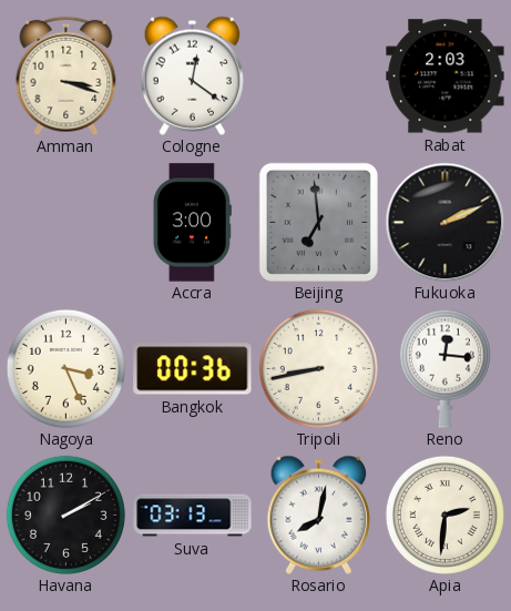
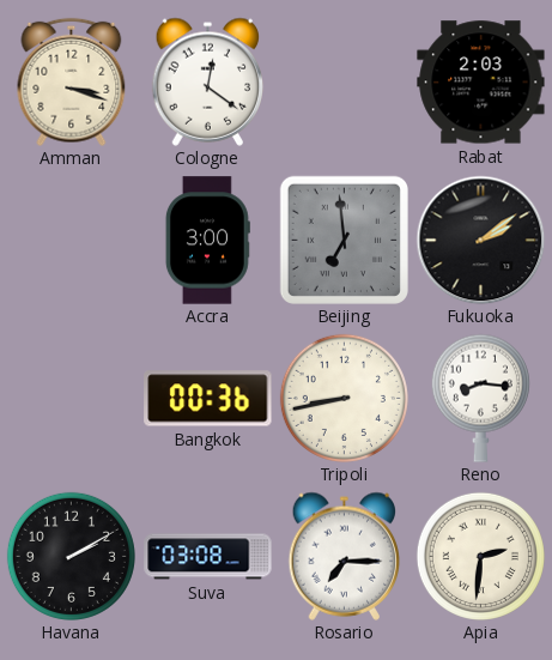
Fukuoka: 2:11 -> 2:09 (480, 240)
Nagoya: 3:26 -> none (65, 368)
Reno: 12:16 -> 8:16 (480, 398)
Suva: 03:13 -> 03:08 (208, 557)
Rosario: 8:02 -> 7:15 (345, 556)
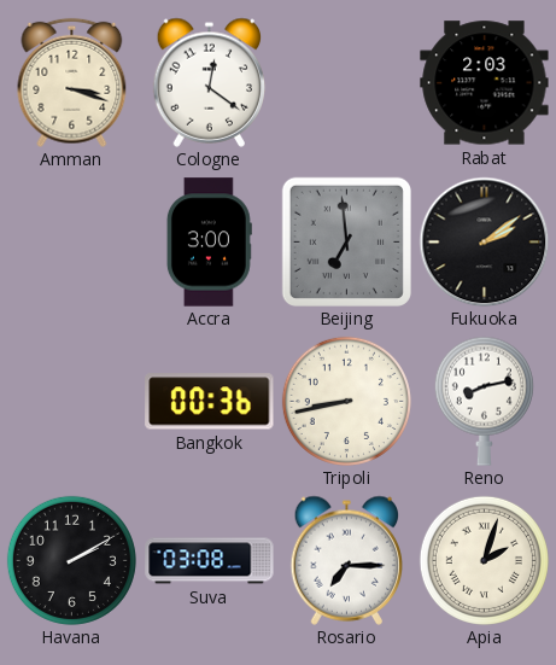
Reno: 8:16 -> 8:13 (484, 401)
Apia: 2:31 -> 2:03 (484, 560)
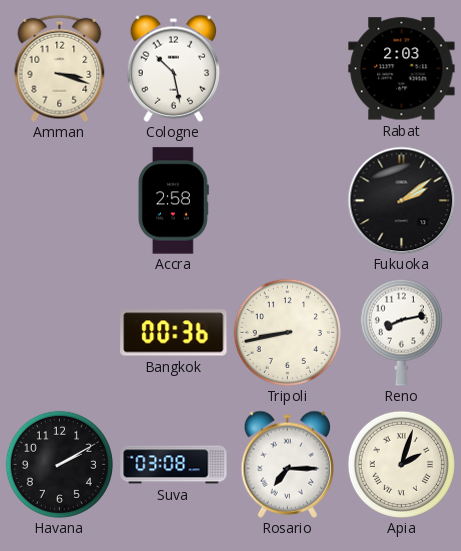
Cologne: 12:21 -> 10:28 (174, 68)
Accra: 3:00 -> 2:58 (173, 201)
Beijing: 6:59 -> none (346, 241)
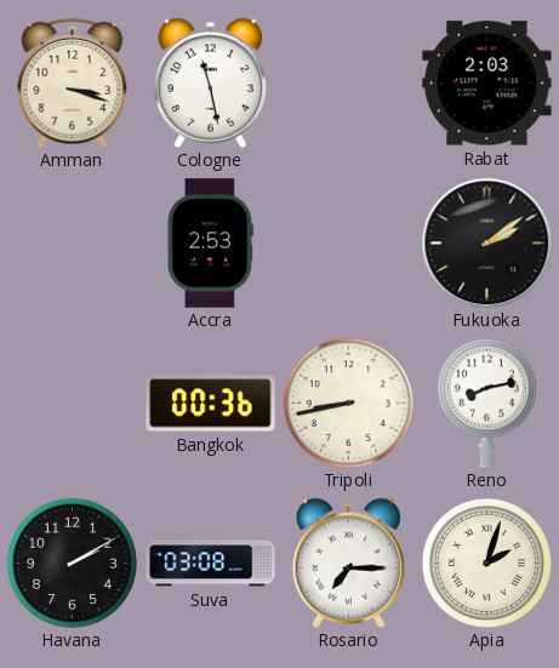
Cologne: 10:28 -> 11:28 (211, 82)
Accra: 2:58 -> 2:53 (210, 244)
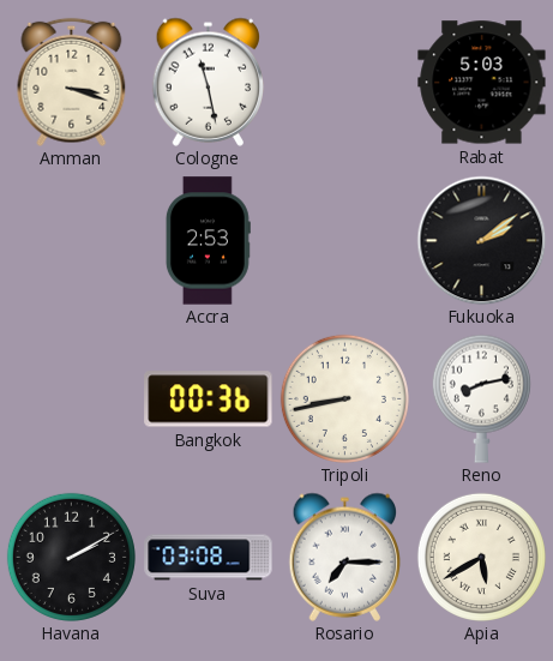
Rabat: 2:03 -> 5:03 (482, 83)
Apia: 2:03 -> 5:40 (481, 557)
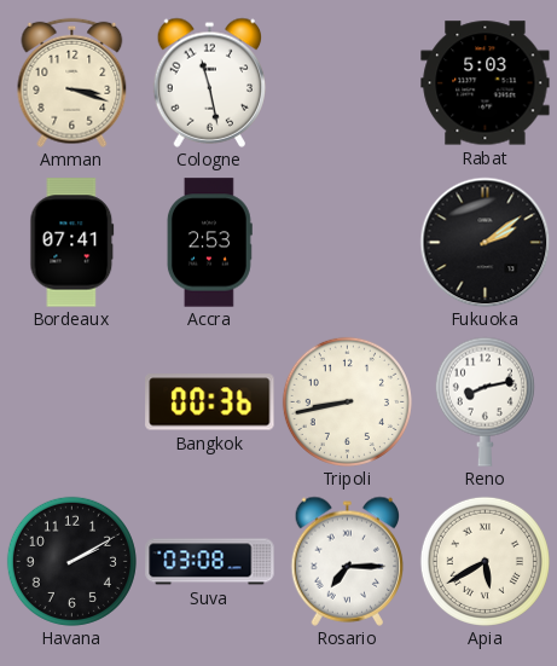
Bordeaux: none -> 07:41 (72, 243)
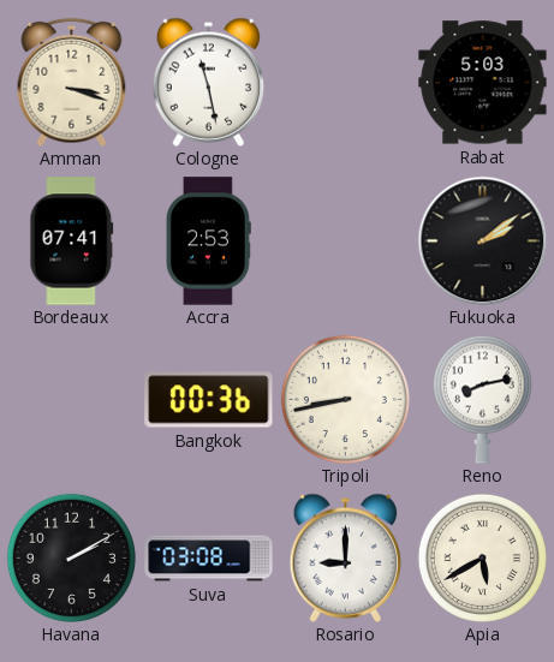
Rosario: 7:15 -> 9:00 (346, 557)
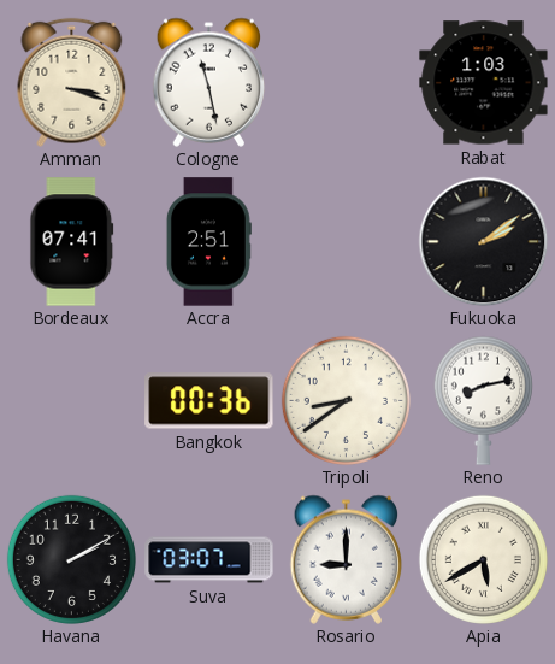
Rabat: 5:03 -> 1:03 (484, 83)
Accra: 2:53 -> 2:51 (208, 242)
Tripoli: 8:43 -> 8:39 (346, 400)
Suva: 03:08 -> 03:07 (209, 560)
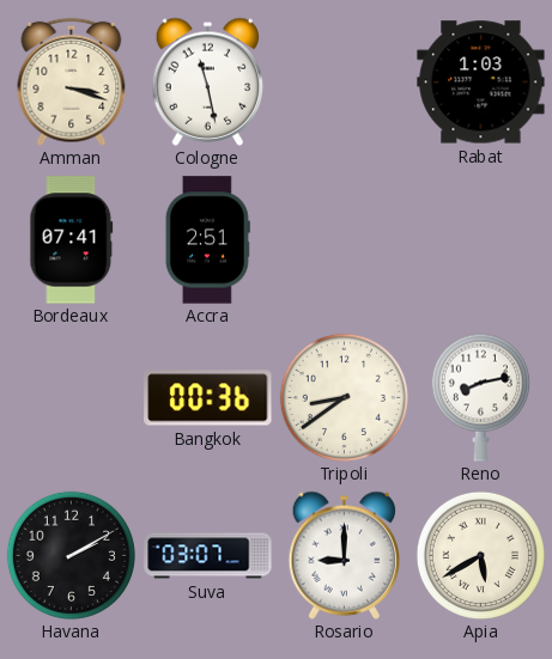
Fukuoka: 2:09 -> none (483, 241)
